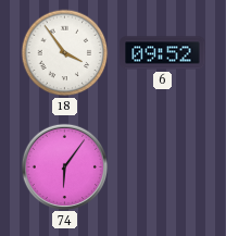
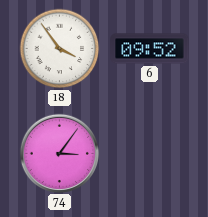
74: 6:06 -> 3:06 (59, 153)
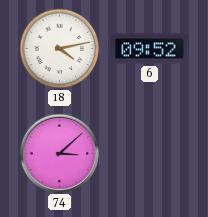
18: 3:54 -> 4:13 (60, 49)
74: 3:06 -> 3:08 (59, 153)
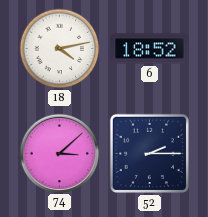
6: 09:52 -> 18:52 (150, 49)
52: none -> 2:15 (149, 153)
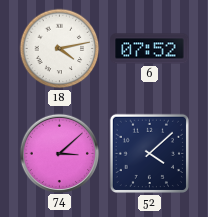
6: 18:52 -> 07:52 (150, 49)
52: 2:15 -> 4:08 (149, 153)
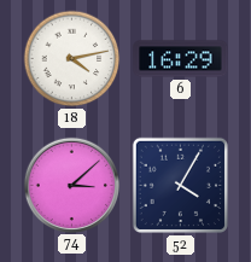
6: 07:52 -> 16:29 (181, 59)
52: 4:08 -> 4:05 (180, 185)
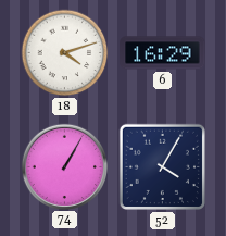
18: 4:13 -> 4:12 (65, 53)
74: 3:08 -> 1:05 (64, 166)
